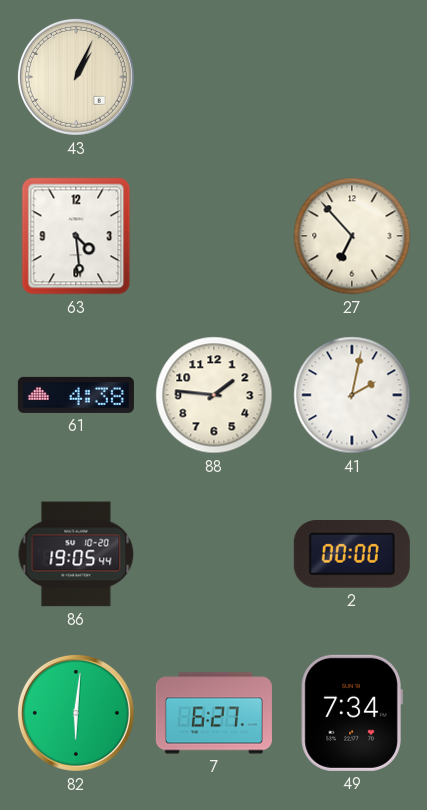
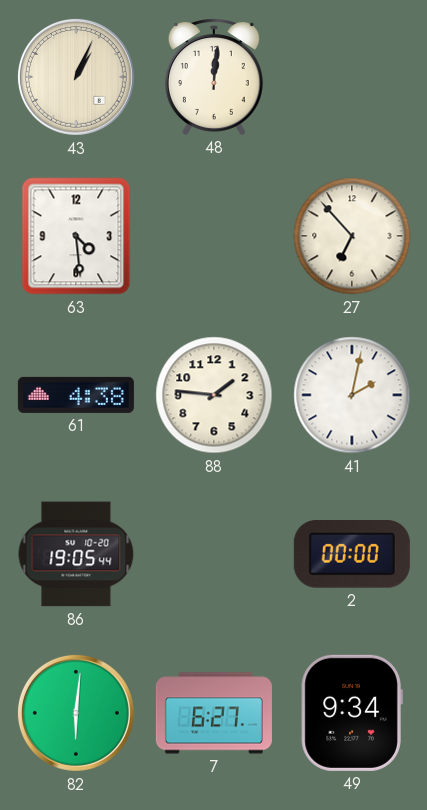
48: none -> 12:01 (214, 77)
49: 7:34 -> 9:34 (352, 713)
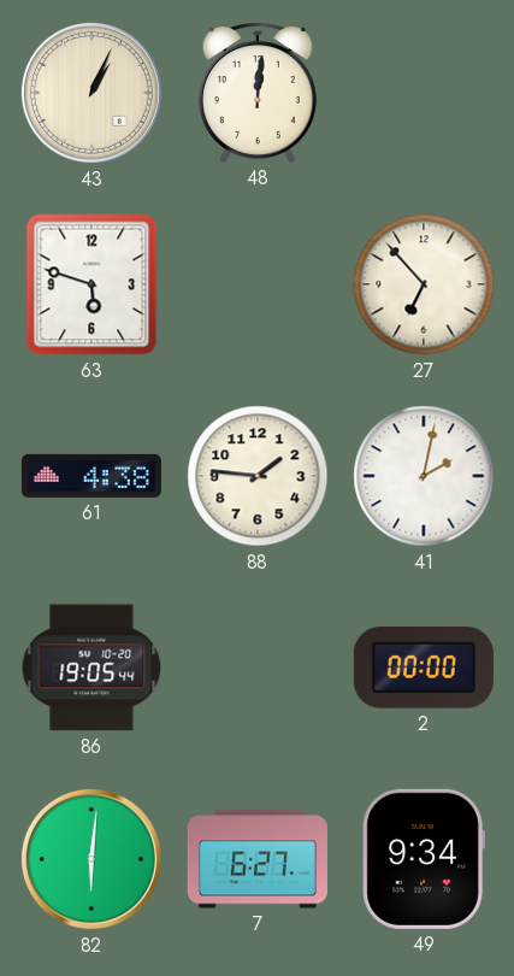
63: 4:29 -> 5:48 (91, 284)
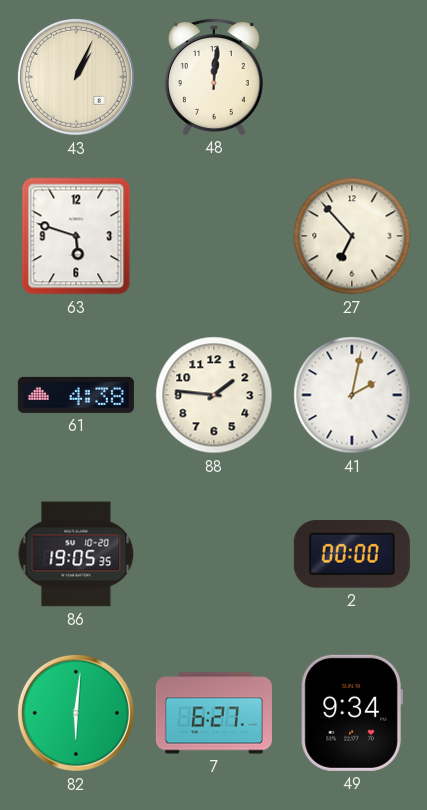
86: 19:05:44 -> 19:05:35 (76, 554)
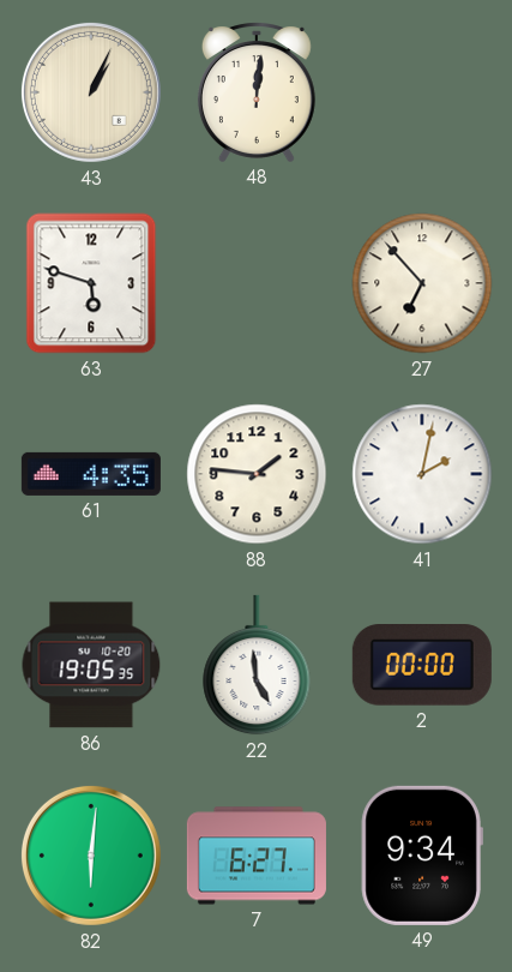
61: 4:38 -> 4:35 (91, 474)
22: none -> 4:59 (257, 665)
